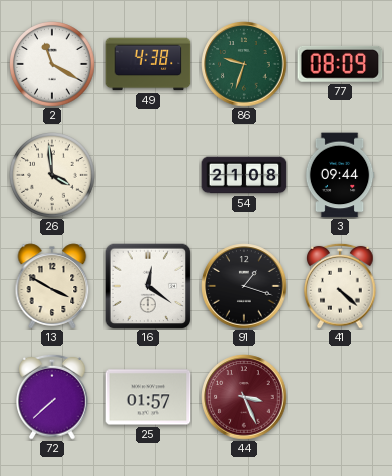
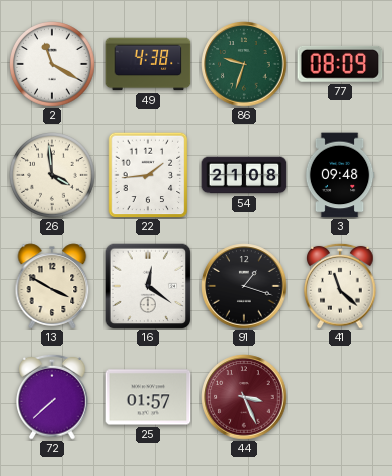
22: none -> 1:44 (148, 175)
3: 09:44 -> 09:48 (340, 175)
41: 4:22 -> 11:22 (340, 286)
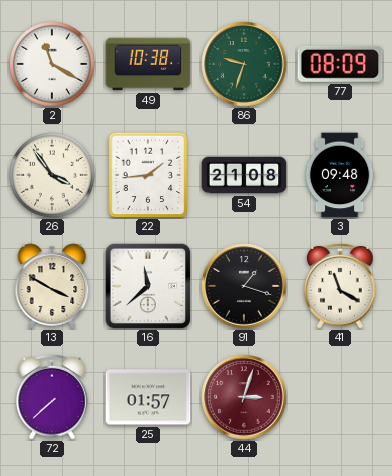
49: 4:38 -> 10:38 (148, 64)
26: 3:59 -> 3:54 (52, 175)
16: 12:21 -> 11:38 (148, 286)
41: 11:22 -> 11:20 (340, 286)
44: 3:26 -> 3:03 (244, 397)
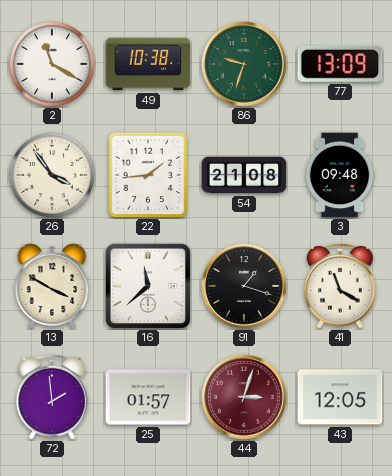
77: 08:09 -> 13:09 (340, 64)
72: 7:38 -> 1:59 (52, 397)
43: none -> 12:05 (340, 397)
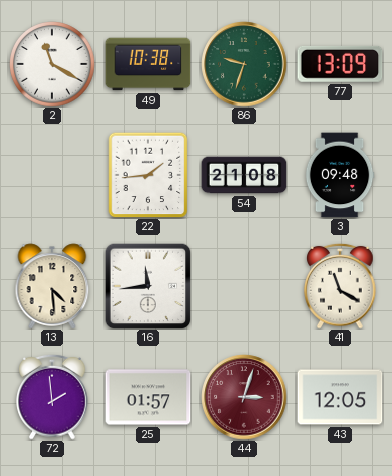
26: 3:54 -> none (52, 175)
13: 3:50 -> 4:29 (52, 286)
16: 11:38 -> 11:44 (148, 286)
91: 1:18 -> none (244, 286)
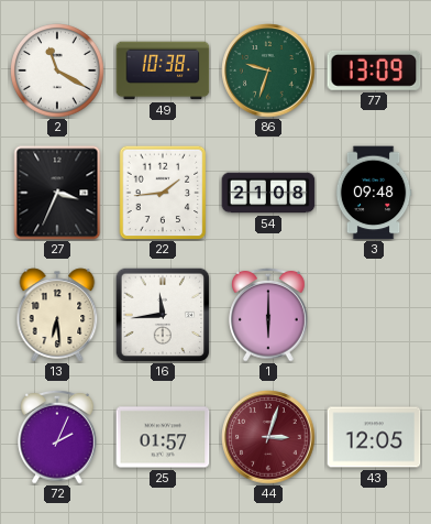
27: none -> 3:34 (57, 193)
13: 4:29 -> 6:29 (57, 315)
1: none -> 6:00 (268, 315)
41: 11:20 -> none (340, 286)
72: 1:59 -> 2:04 (57, 437)
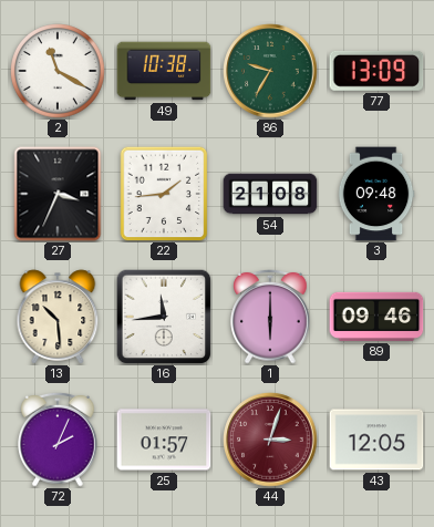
86: 9:33 -> 9:35 (270, 71)
13: 6:29 -> 10:29 (58, 317)
89: none -> 09:46 (376, 317)
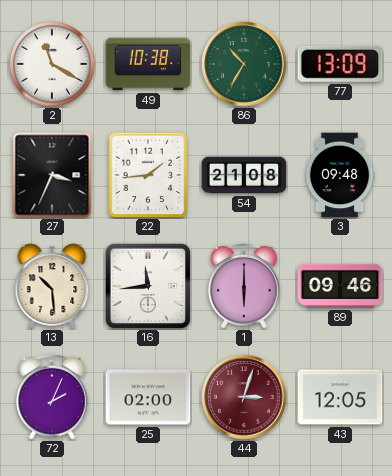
86: 9:35 -> 10:35 (244, 64)
25: 01:57 -> 02:00 (148, 397)
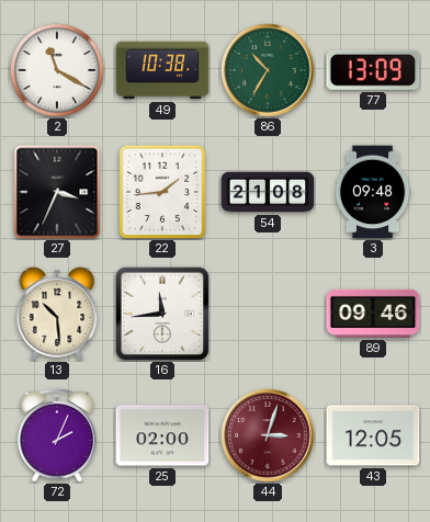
1: 6:00 -> none (244, 286)
